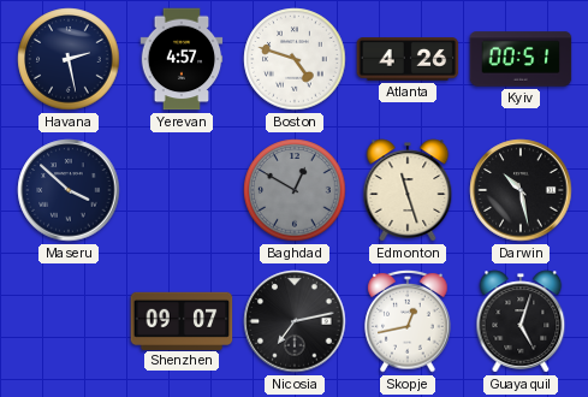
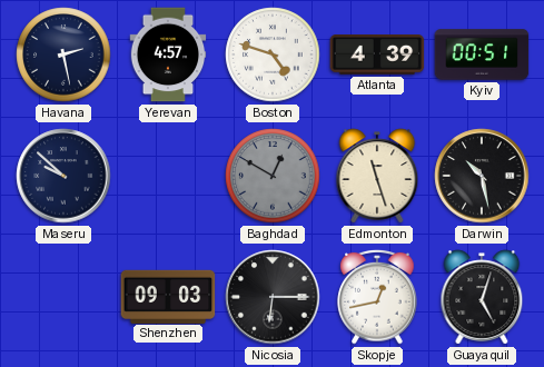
Atlanta: 4:26 -> 4:39 (377, 56)
Maseru: 3:52 -> 9:52 (63, 176)
Shenzhen: 09:07 -> 09:03 (168, 296)
Nicosia: 7:13 -> 6:15 (273, 297)
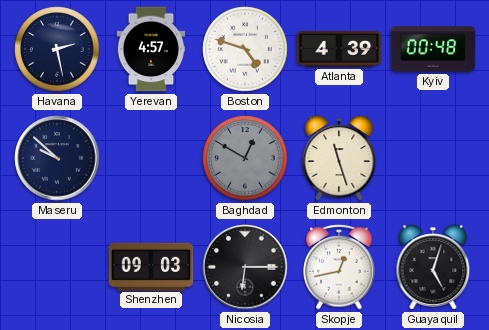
Kyiv: 00:51 -> 00:48 (433, 49)
Darwin: 10:28 -> none (482, 176)
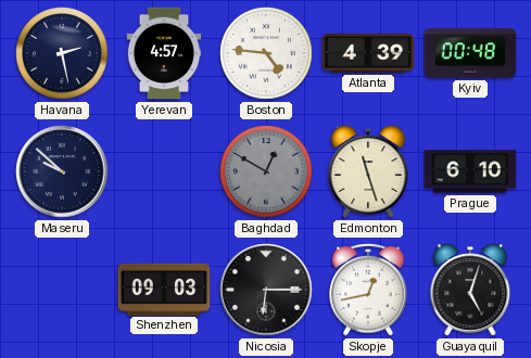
Boston: 4:48 -> 4:46 (266, 53)
Prague: none -> 6:10 (470, 171)
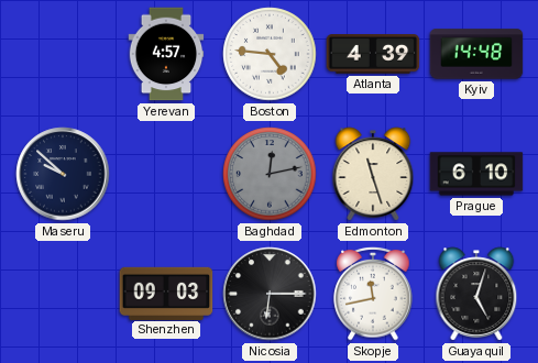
Havana: 2:28 -> none (62, 53)
Kyiv: 00:48 -> 14:48 (476, 54)
Baghdad: 12:50 -> 12:13 (270, 174)
Skopje: 12:43 -> 11:43 (373, 294)
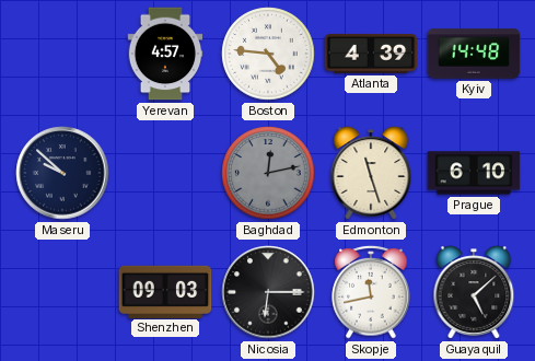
Guayaquil: 5:03 -> 5:08 (474, 292)
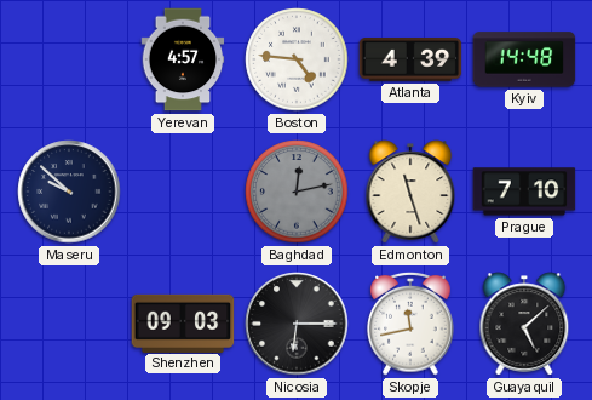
Prague: 6:10 -> 7:10 (524, 192)
